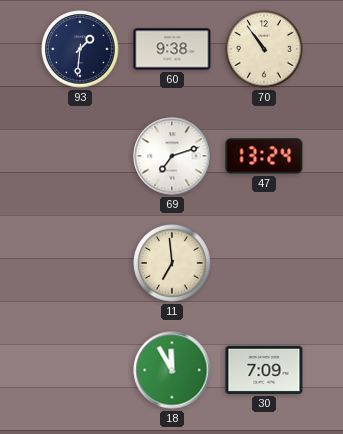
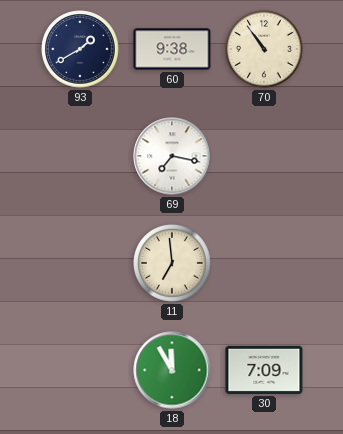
93: 1:31 -> 1:40 (80, 49)
69: 7:12 -> 7:17 (172, 156)
47: 13:24 -> none (264, 156)
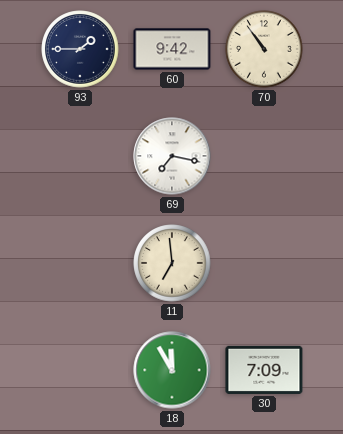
93: 1:40 -> 1:45 (80, 49)
60: 9:38 -> 9:42 (172, 49)
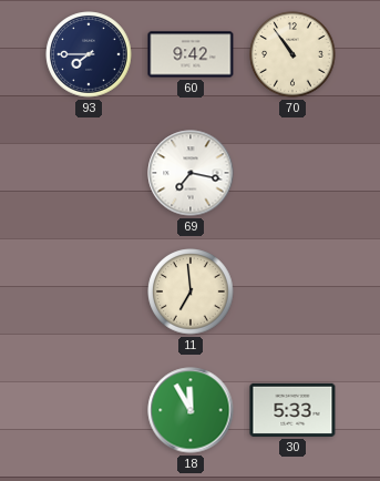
93: 1:45 -> 7:45 (89, 54)
30: 7:09 -> 5:33 (292, 410)
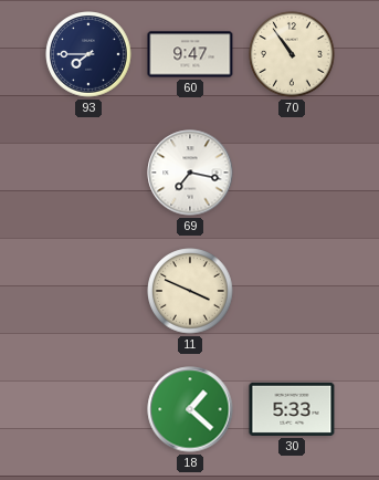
60: 9:42 -> 9:47 (190, 54)
11: 6:59 -> 3:49 (190, 291)
18: 11:55 -> 1:22 (190, 409)
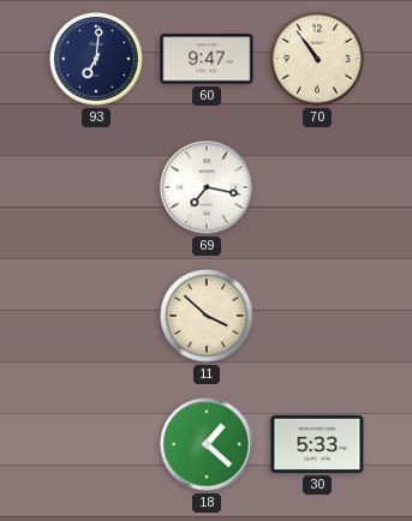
93: 7:45 -> 7:01 (96, 59)
11: 3:49 -> 3:52 (207, 316)
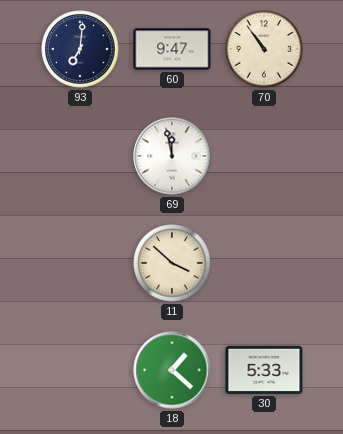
69: 7:17 -> 11:58 (172, 156)
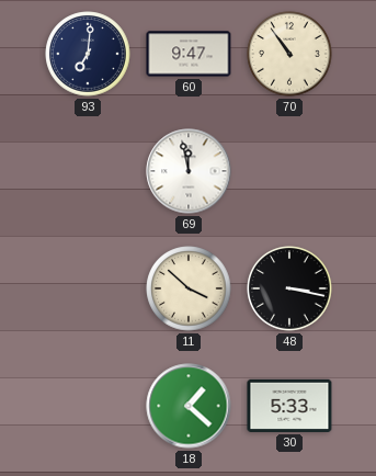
48: none -> 3:17 (289, 288)
